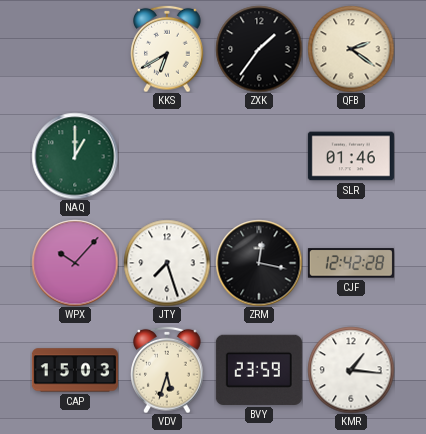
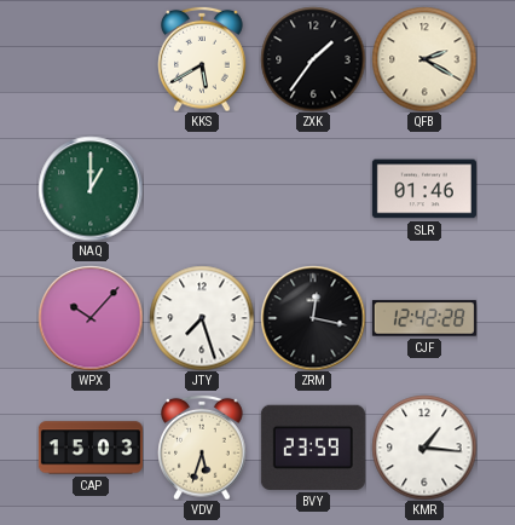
KKS: 6:40 -> 5:40 (202, 59)
QFB: 2:21 -> 2:20 (424, 59)
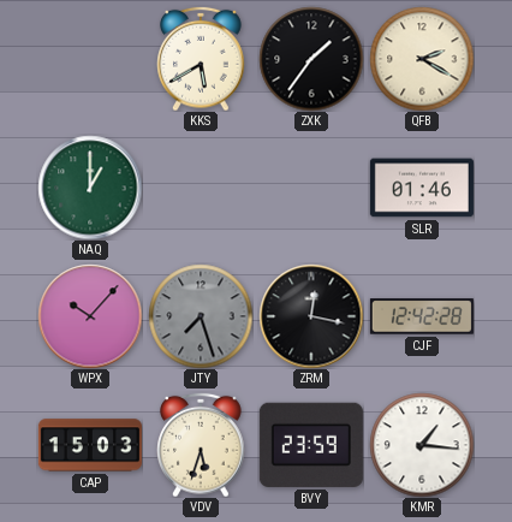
JTY dial: white -> grey (201, 316)
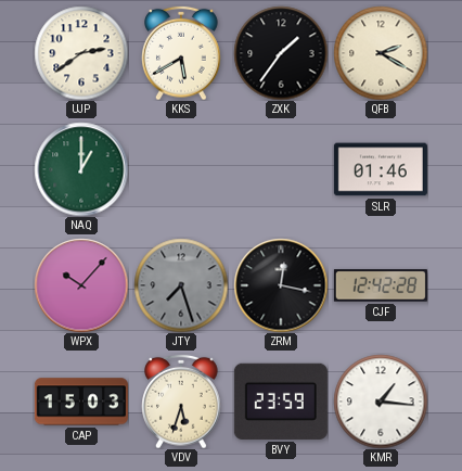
UJP: none -> 2:39 (81, 53)
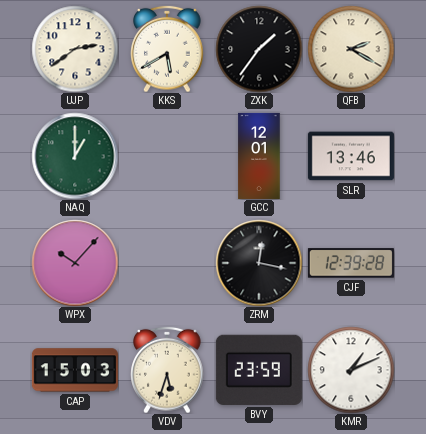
GCC: none -> 12:01 (259, 156)
SLR: 01:46 -> 13:46 (351, 156)
JTY: 7:27 -> none (181, 285)
CJF: 12:42 -> 12:39 (351, 263)
KMR: 1:16 -> 1:11 (351, 370)
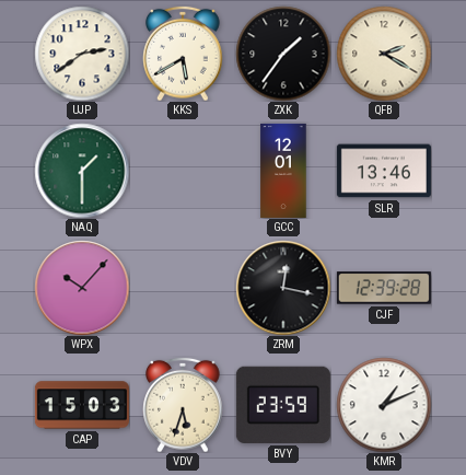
NAQ: 1:00 -> 1:30 (82, 171)
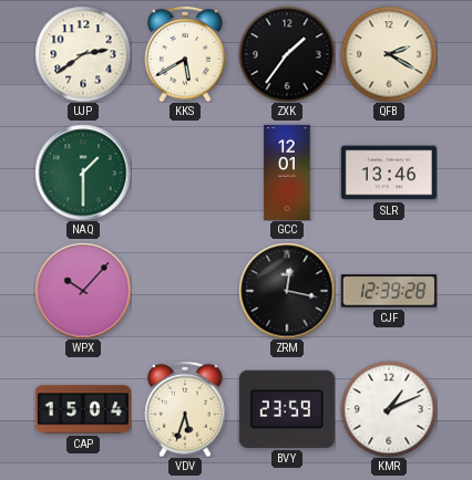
CAP: 15:03 -> 15:04 (83, 409)
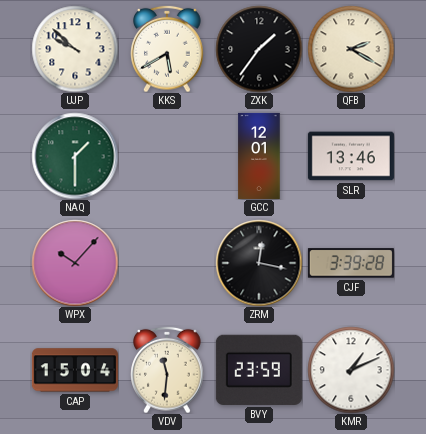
UJP: 2:39 -> 9:52 (75, 49)
CJF: 12:39 -> 3:39 (351, 263)
VDV: 5:33 -> 11:31 (167, 370)
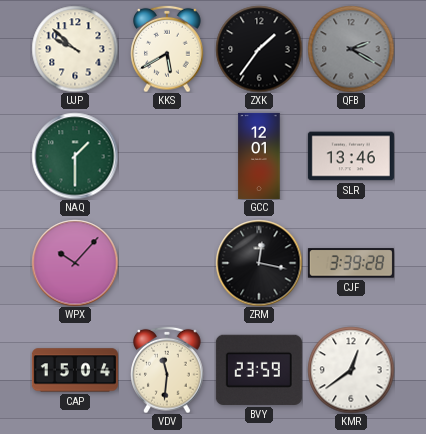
QFB dial: cream -> grey (351, 49)
KMR: 1:11 -> 12:39 (351, 370)
